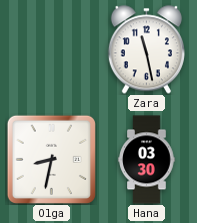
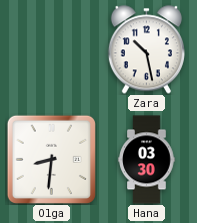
Zara: 11:28 -> 10:28 (146, 50)
Olga: 8:32 -> 8:31 (51, 159)
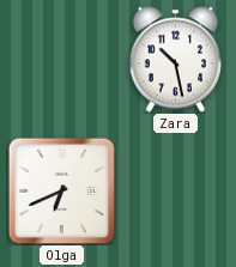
Olga: 8:31 -> 6:41 (61, 190)
Hana: 03:30 -> none (147, 160)
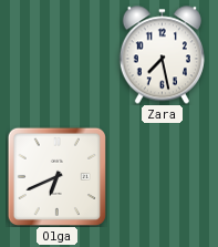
Zara: 10:28 -> 7:28 (162, 55)
